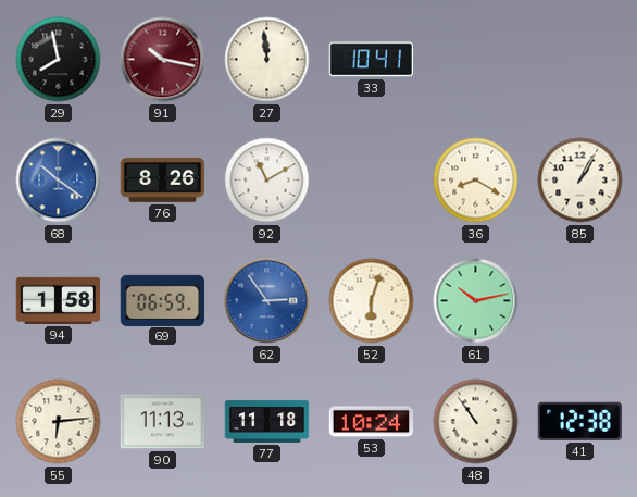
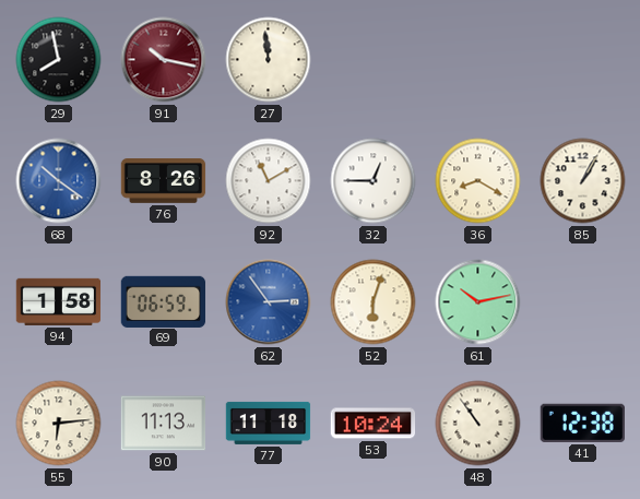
33: 10:41 -> none (371, 60)
32: none -> 12:45 (374, 181)
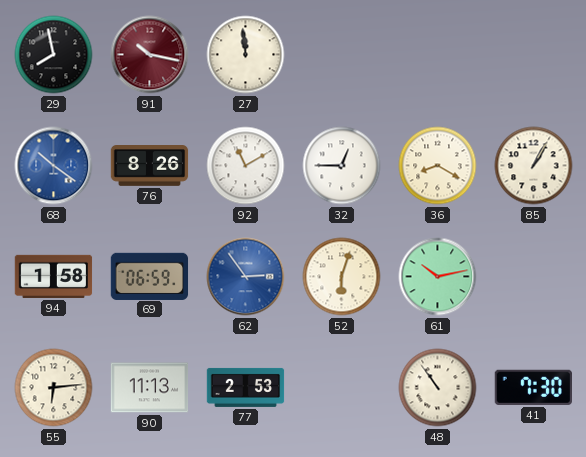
77: 11:18 -> 2:53 (246, 387)
53: 10:24 -> none (374, 424)
41: 12:38 -> 7:30 (533, 387)
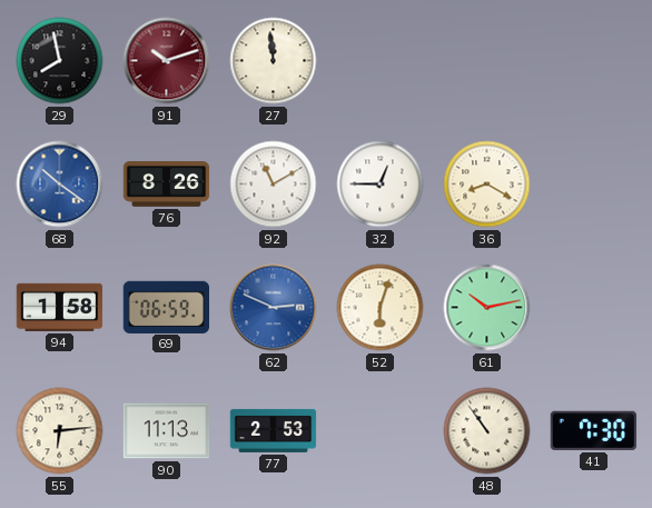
91: 10:17 -> 10:12 (167, 61)
85: 1:05 -> none (534, 166)
62: 2:54 -> 2:49 (274, 308)
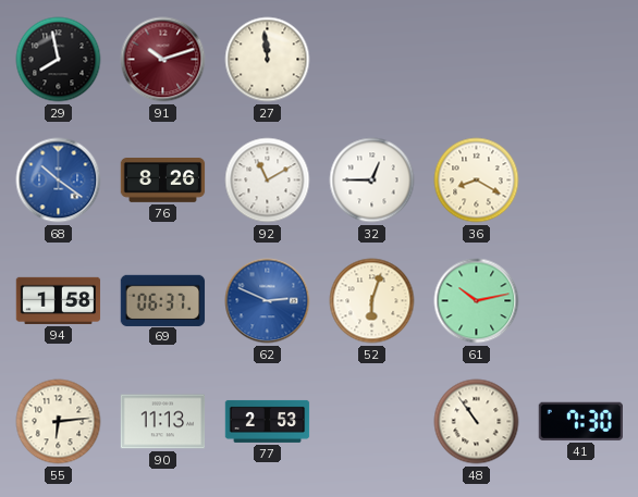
69: 06:59 -> 06:37 (163, 300)
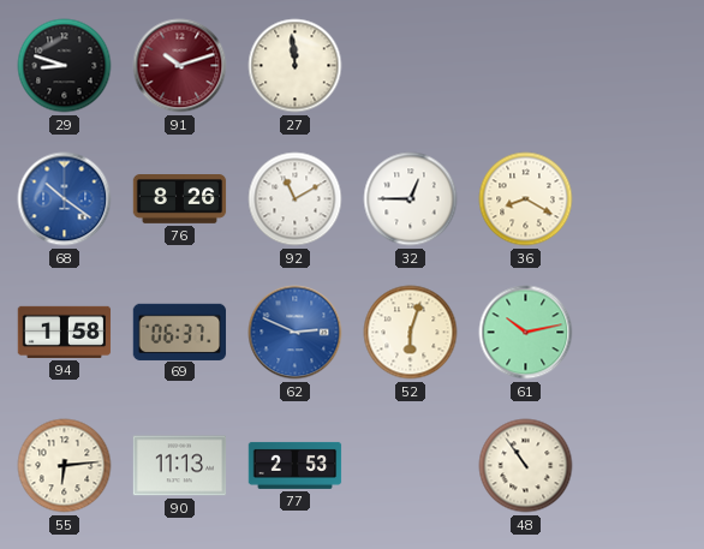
29: 7:58 -> 8:48 (65, 66)
41: 7:30 -> none (580, 421)
